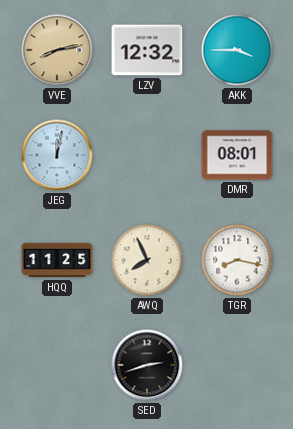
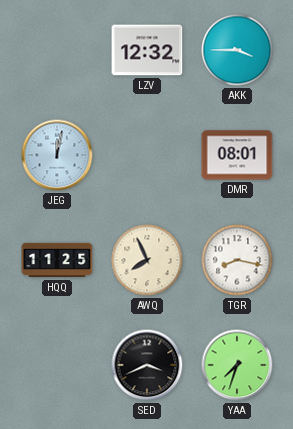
VVE: 8:13 -> none (57, 50)
SED: 2:42 -> 3:41 (147, 365)
YAA: none -> 7:33 (237, 365)
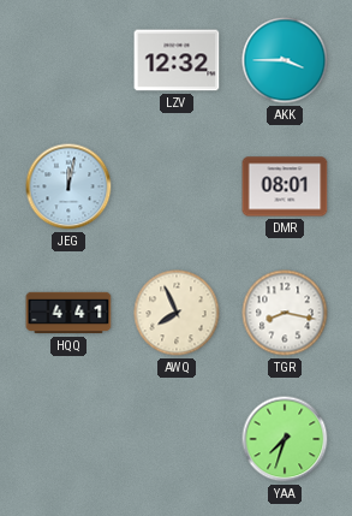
HQQ: 11:25 -> 4:41 (68, 313)
SED: 3:41 -> none (147, 365)
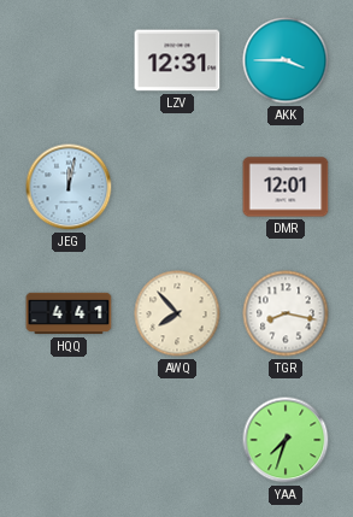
LZV: 12:32 -> 12:31 (177, 60)
DMR: 08:01 -> 12:01 (286, 187)
AWQ: 7:56 -> 7:53 (177, 313)
